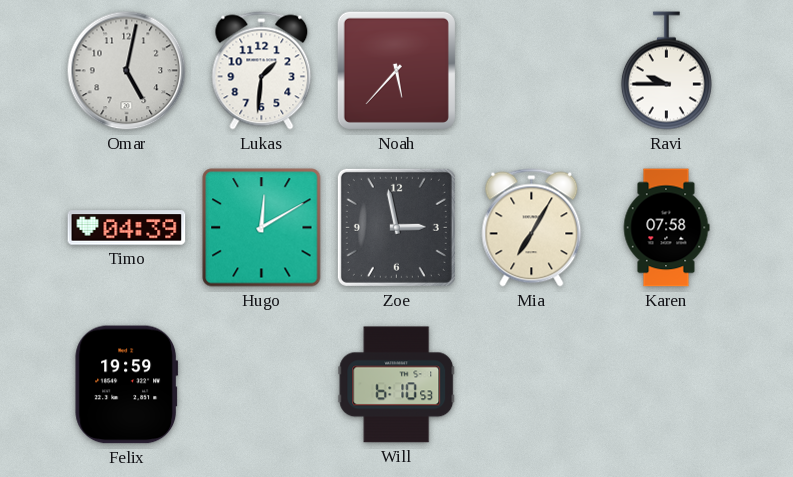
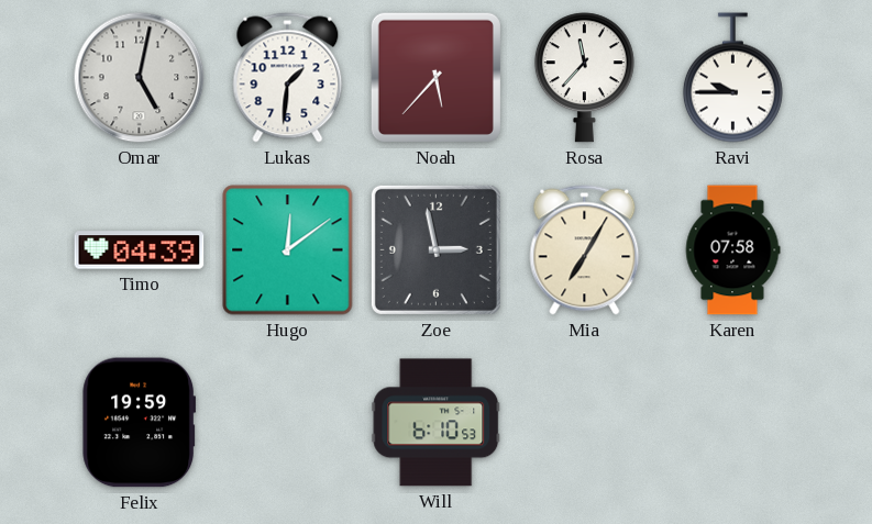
Rosa: none -> 11:37 (584, 78)
Hugo: 12:10 -> 12:09 (288, 250)
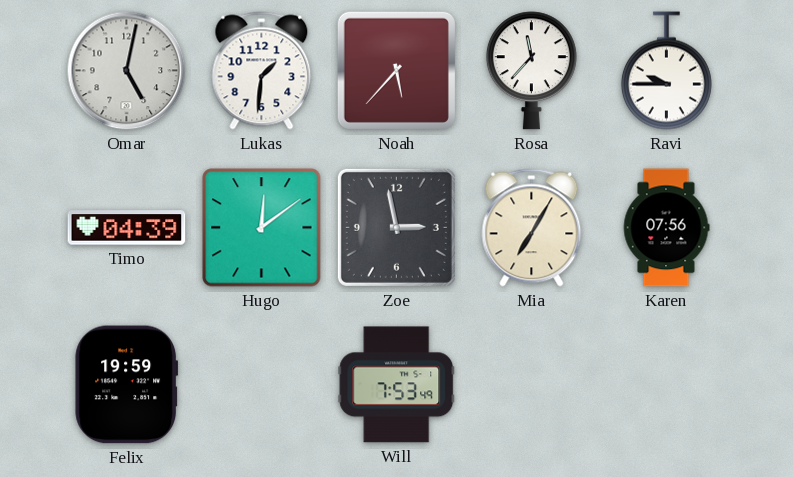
Karen: 07:58 -> 07:56 (666, 228)
Will: 6:10 -> 7:53 (397, 385)
